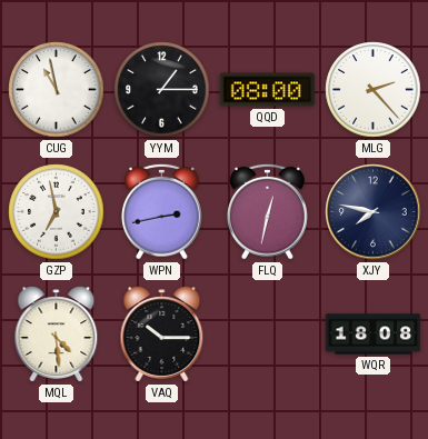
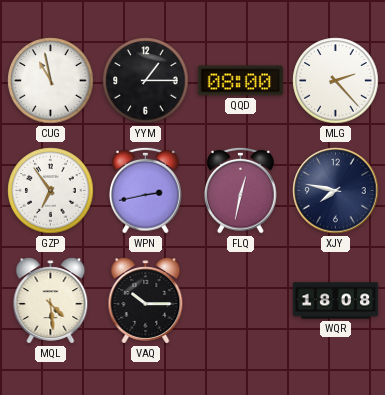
GZP: 6:58 -> 6:54 (51, 191)
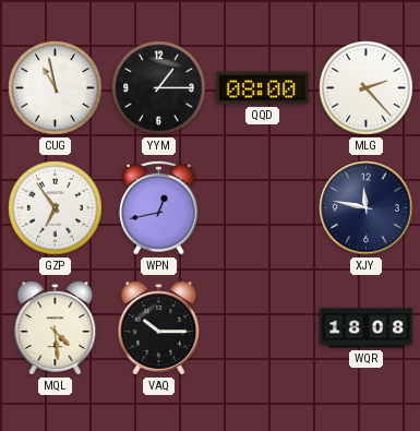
WPN: 2:43 -> 12:43 (159, 207)
FLQ: 12:32 -> none (241, 190)
XJY: 7:47 -> 11:47 (367, 208)
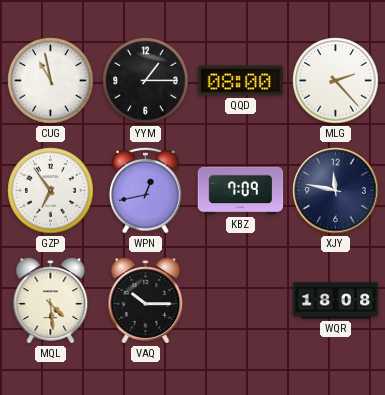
KBZ: none -> 7:09 (241, 191)
